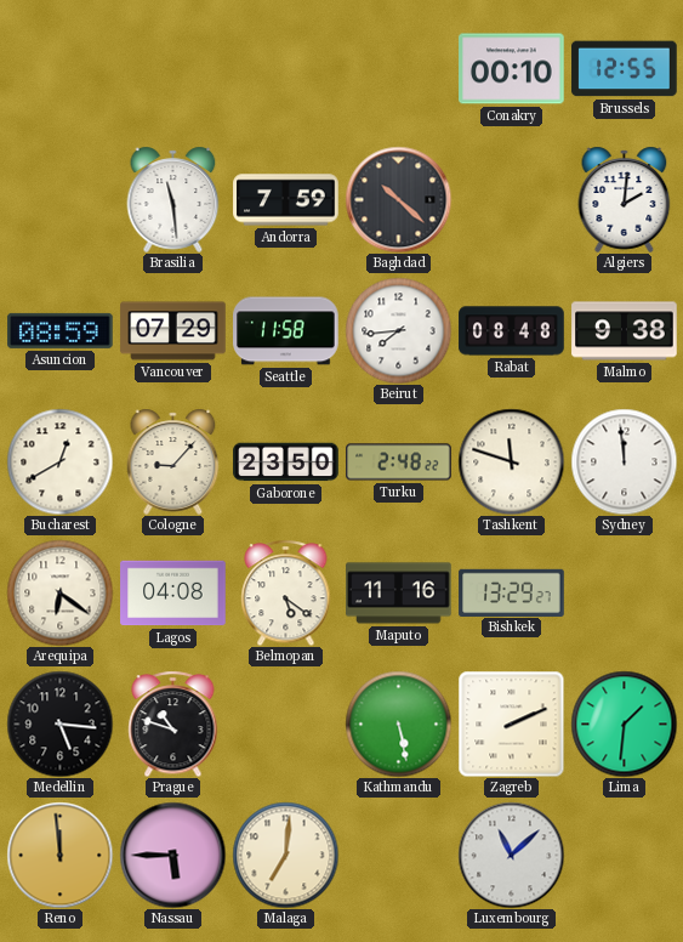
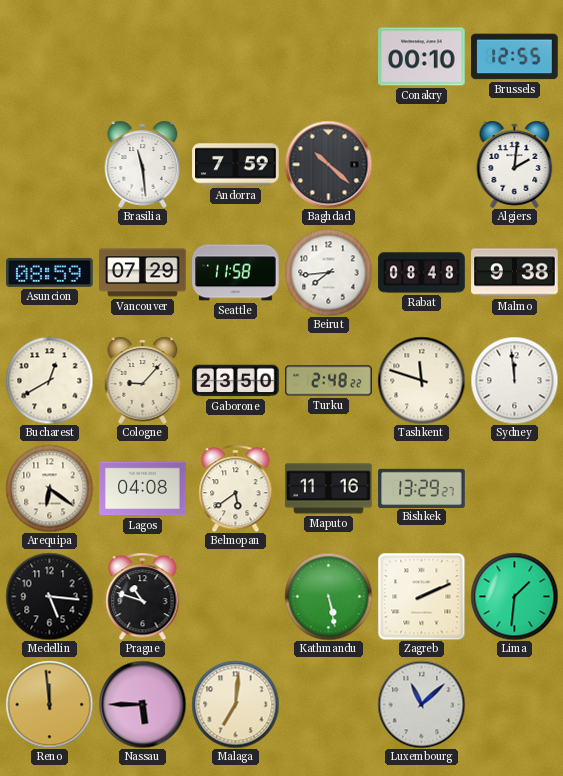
Belmopan: 5:21 -> 5:39 (236, 488)
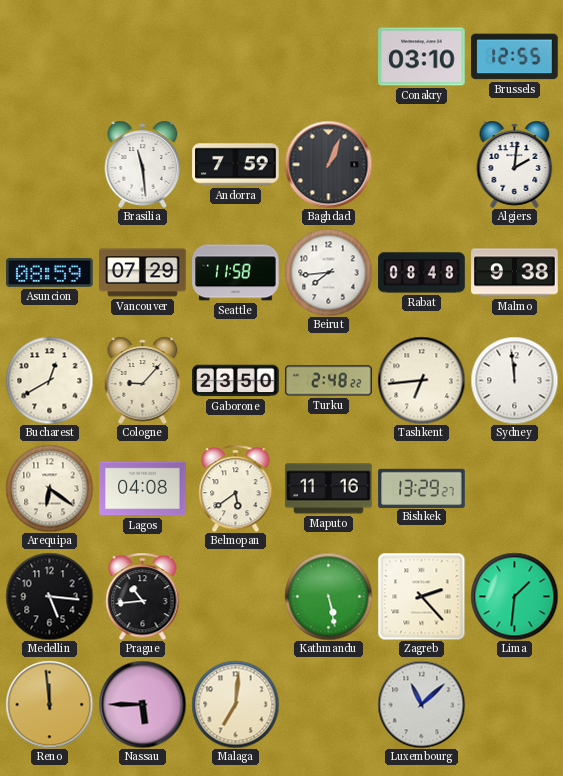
Conakry: 00:10 -> 03:10 (422, 57)
Baghdad: 10:22 -> 1:04 (328, 164)
Tashkent: 11:48 -> 6:44 (421, 380)
Prague: 10:48 -> 10:44 (143, 596)
Zagreb: 2:11 -> 2:23 (421, 596)
